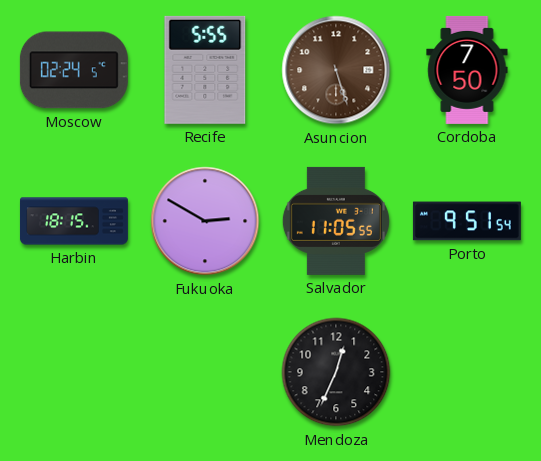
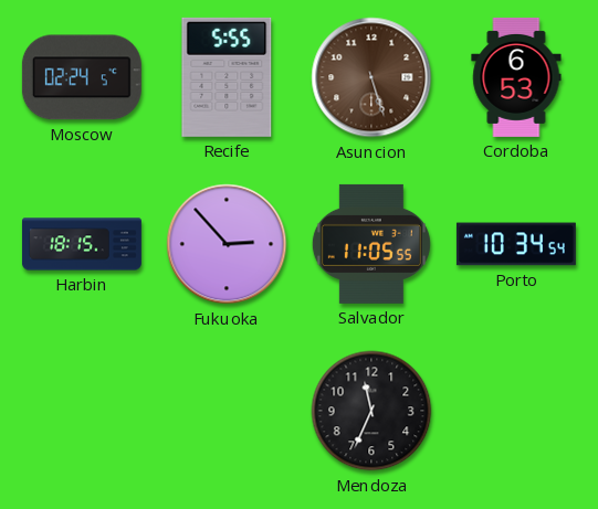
Cordoba: 7:50 -> 6:53 (516, 77)
Fukuoka: 2:50 -> 2:53 (227, 244)
Porto: 9:51 -> 10:34 (516, 244)
Mendoza: 12:34 -> 11:34 (371, 411)
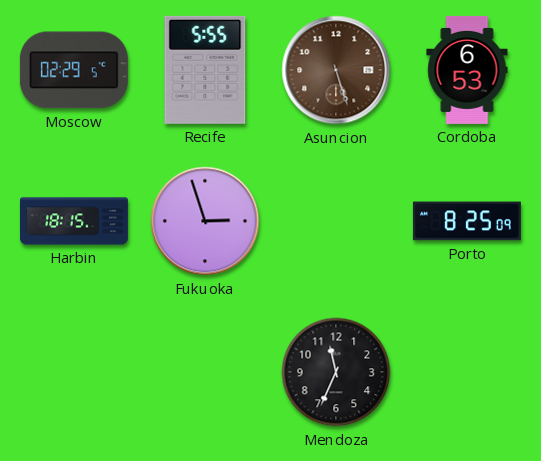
Moscow: 02:24 -> 02:29 (74, 70)
Fukuoka: 2:53 -> 2:57 (205, 221)
Salvador: 11:05 -> none (371, 244)
Porto: 10:34 -> 8:25 (467, 221)
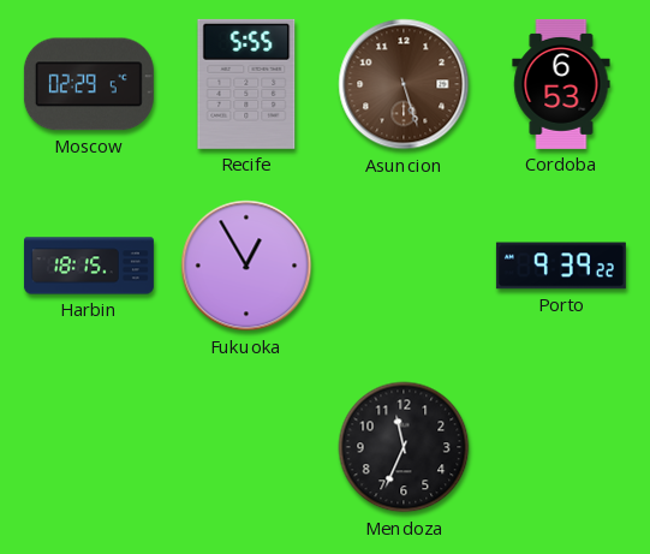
Fukuoka: 2:57 -> 12:55 (246, 266)
Porto: 8:25 -> 9:39 (561, 266)
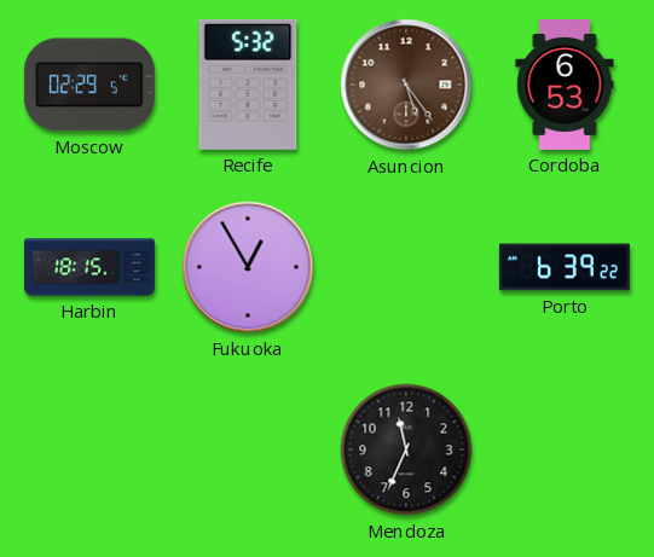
Recife: 5:55 -> 5:32 (248, 85)
Asuncion: 5:27 -> 5:24 (406, 85)
Porto: 9:39 -> 6:39 (565, 267)
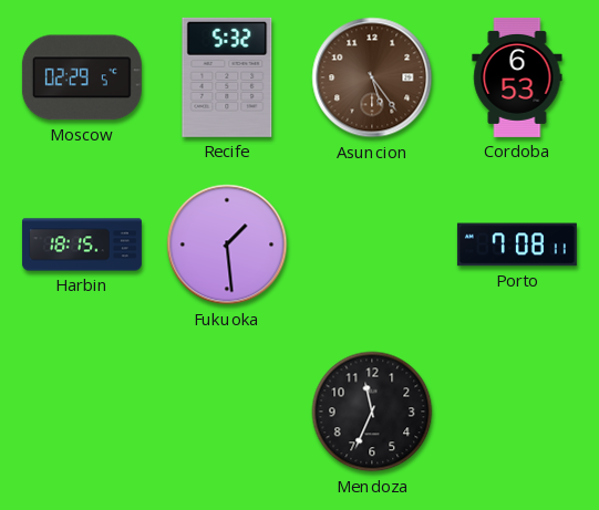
Fukuoka: 12:55 -> 1:29 (227, 244)
Porto: 6:39 -> 7:08 (517, 244)
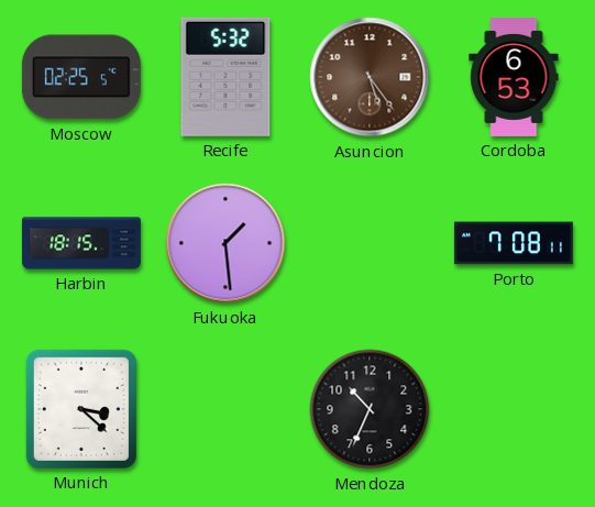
Moscow: 02:29 -> 02:25 (81, 77)
Munich: none -> 3:22 (81, 409)
Mendoza: 11:34 -> 10:34 (370, 409)
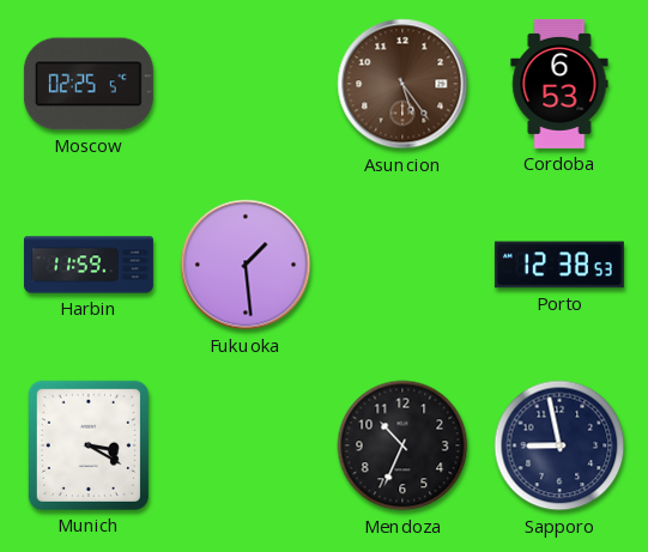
Recife: 5:32 -> none (225, 77)
Harbin: 18:15 -> 11:59 (89, 265)
Porto: 7:08 -> 12:38 (559, 265)
Munich: 3:22 -> 3:20 (89, 445)
Sapporo: none -> 8:58 (559, 445)
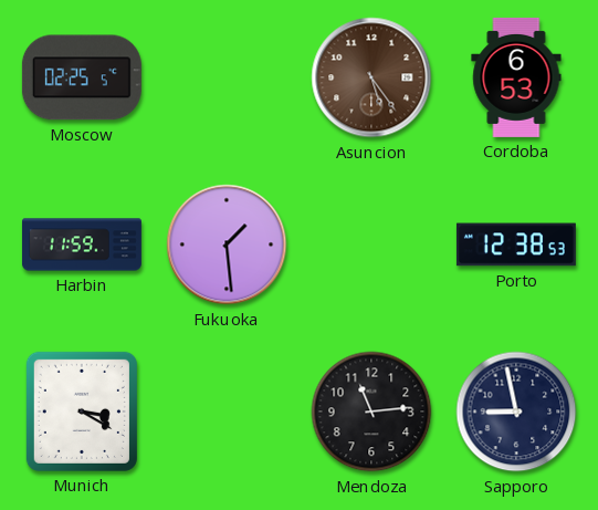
Mendoza: 10:34 -> 11:14 (371, 412)
